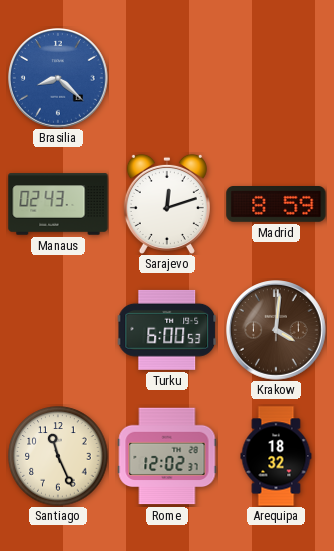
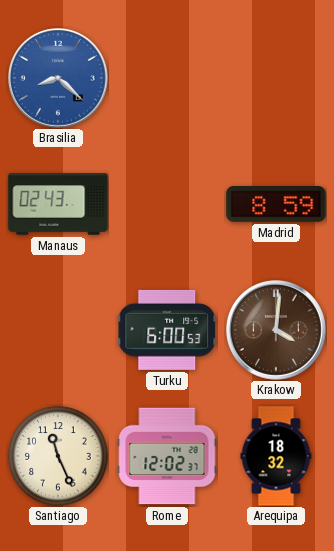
Sarajevo: 12:12 -> none (167, 204)
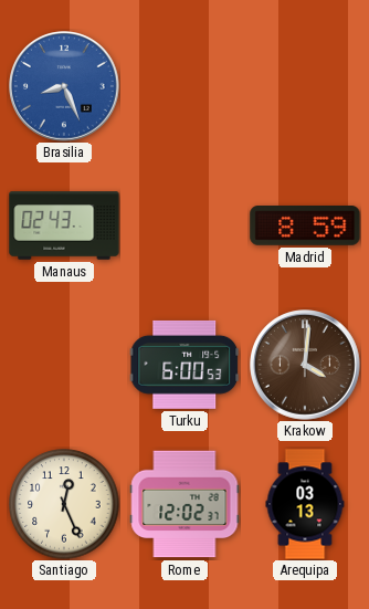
Brasilia: 8:22 -> 8:26 (65, 87)
Santiago: 11:26 -> 12:26 (64, 504)
Arequipa: 18:32 -> 03:13 (305, 504)
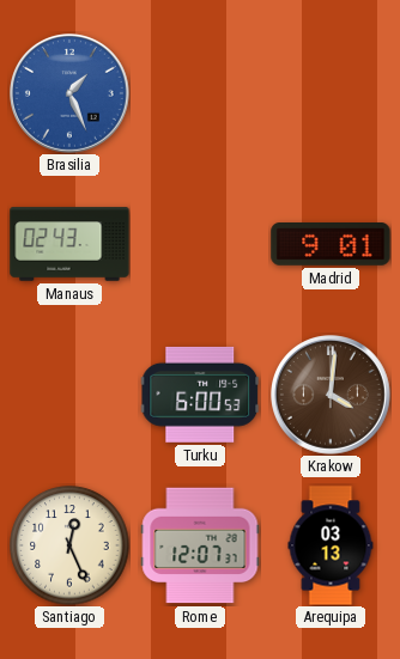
Brasilia: 8:26 -> 1:26 (71, 94)
Madrid: 8:59 -> 9:01 (331, 245)
Rome: 12:02 -> 12:07 (200, 545)
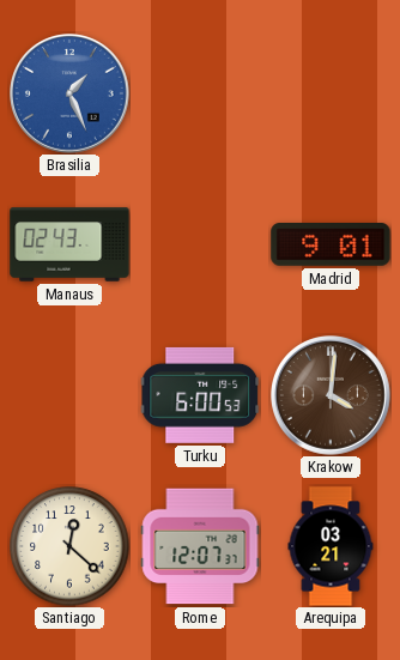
Santiago: 12:26 -> 12:22 (69, 546)
Arequipa: 03:13 -> 03:21 (331, 546)
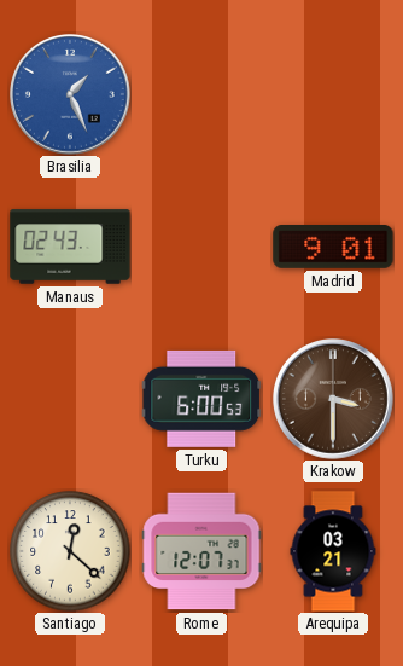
Krakow: 4:01 -> 3:30 (334, 400)
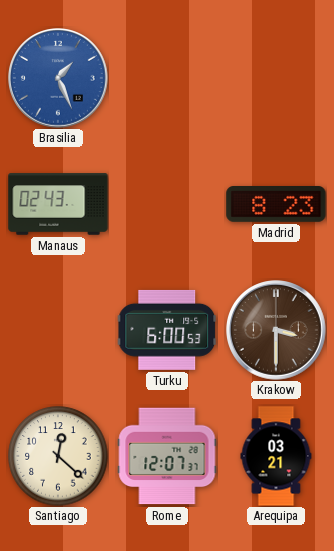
Madrid: 9:01 -> 8:23 (276, 205)
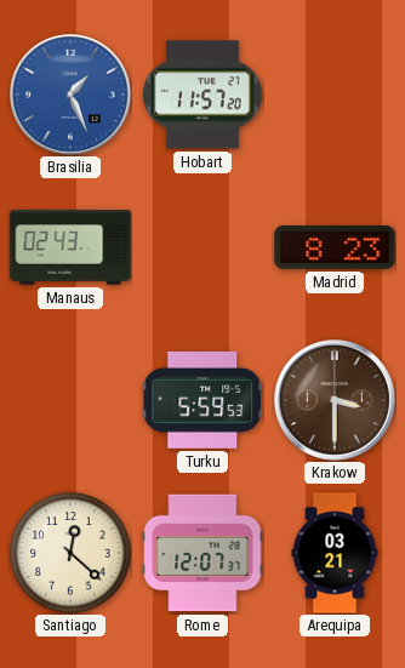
Hobart: none -> 11:57 (202, 95)
Turku: 6:00 -> 5:59 (202, 400)
